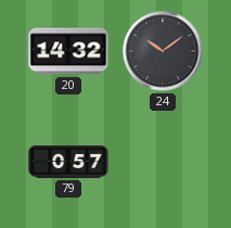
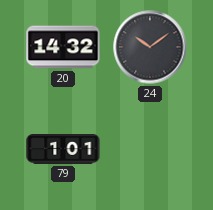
79: 0:57 -> 1:01 (63, 150)
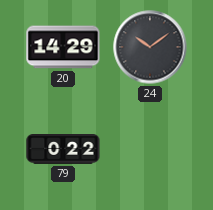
20: 14:32 -> 14:29 (63, 47)
79: 1:01 -> 0:22 (63, 150)
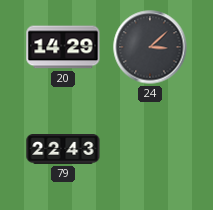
24: 10:09 -> 3:08 (150, 47)
79: 0:22 -> 22:43 (63, 150)
